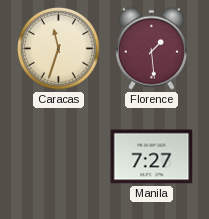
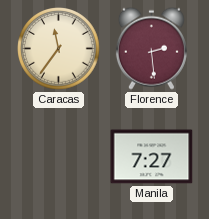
Caracas: 11:33 -> 11:36 (59, 49)
Florence: 1:29 -> 2:29 (151, 48)
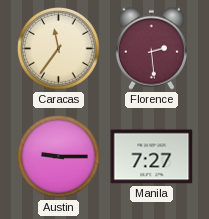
Austin: none -> 9:15 (59, 157)
